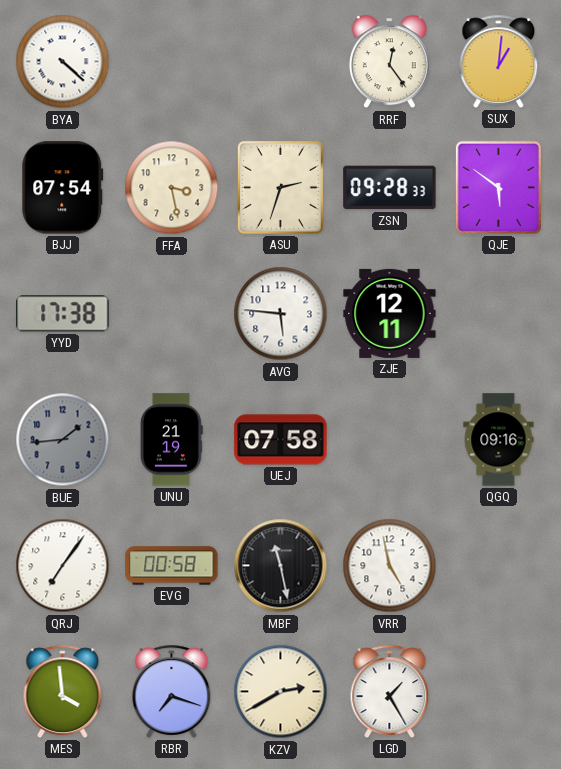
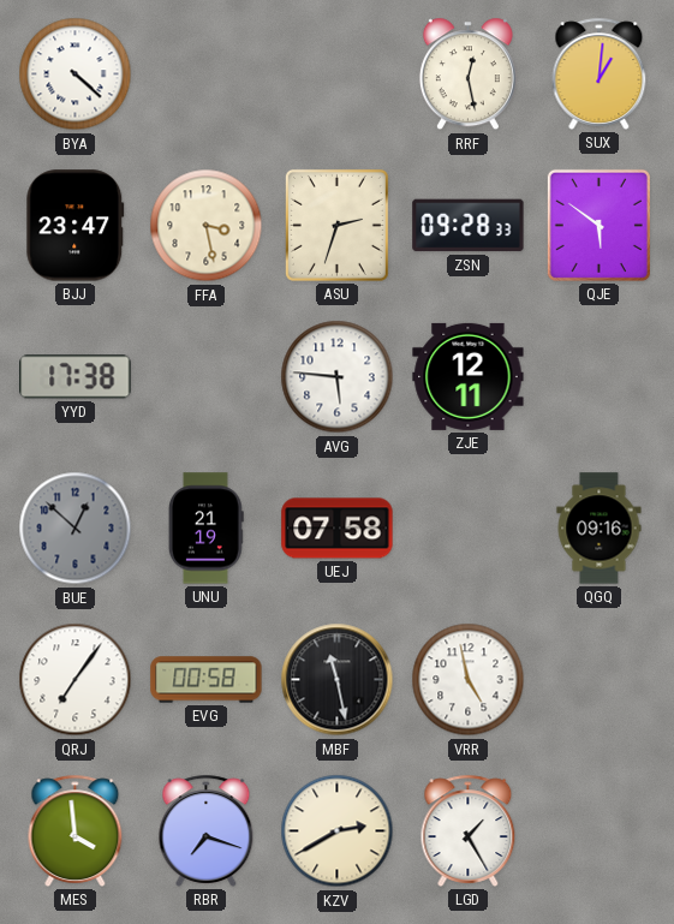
RRF: 12:24 -> 12:28 (467, 74)
BJJ: 07:54 -> 23:47 (76, 226)
BUE: 1:44 -> 12:52 (76, 529)
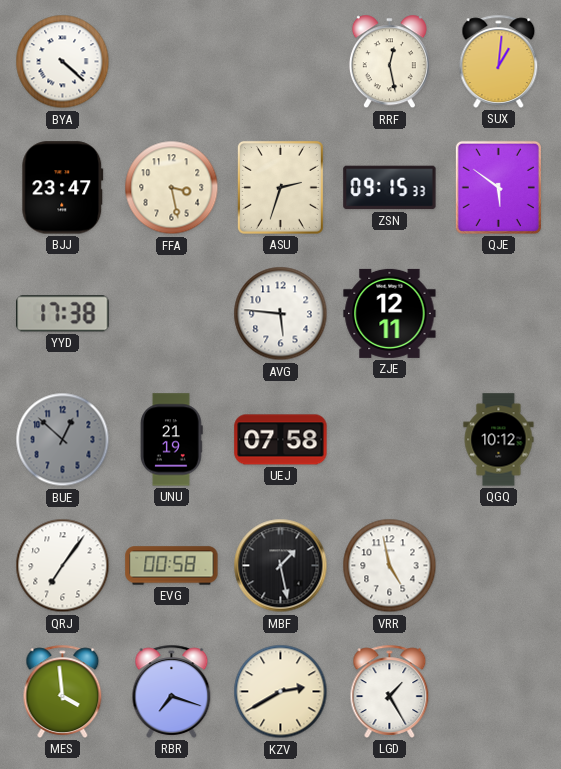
ZSN: 09:28 -> 09:15 (390, 188)
QGQ: 09:16 -> 10:12 (499, 440)
MBF: 11:28 -> 1:28 (281, 566)
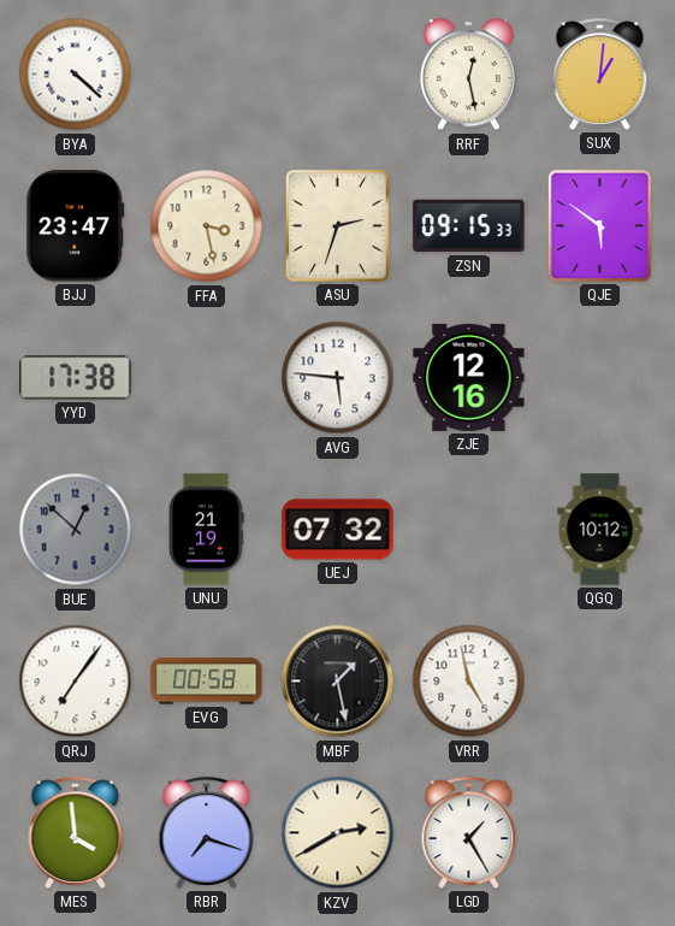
ZJE: 12:11 -> 12:16 (469, 377)
UEJ: 07:58 -> 07:32 (338, 530)
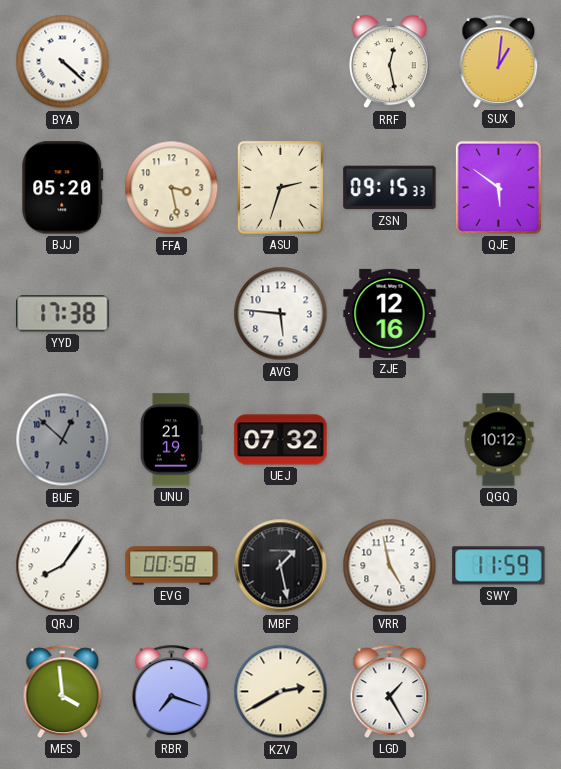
BJJ: 23:47 -> 05:20 (63, 188)
QRJ: 7:06 -> 8:06 (63, 566)
SWY: none -> 11:59 (499, 566)
